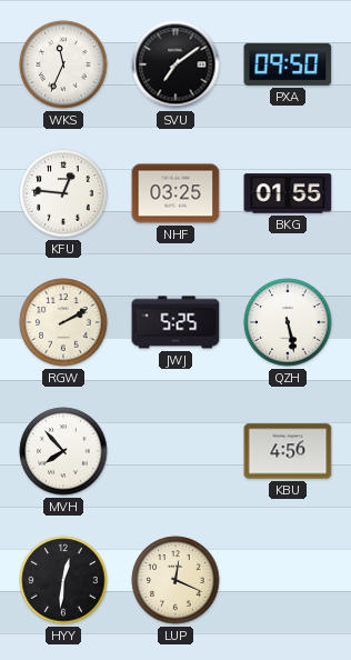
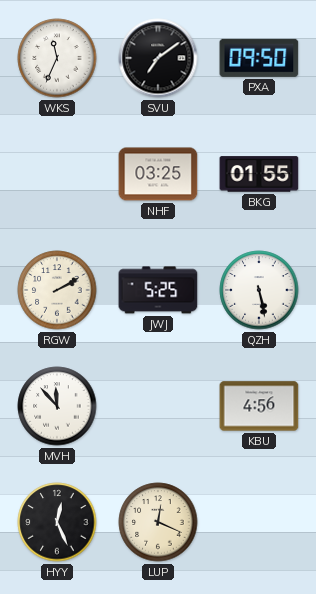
KFU: 12:46 -> none (63, 193)
MVH: 7:53 -> 11:53 (57, 406)
HYY: 12:31 -> 12:26 (57, 522)
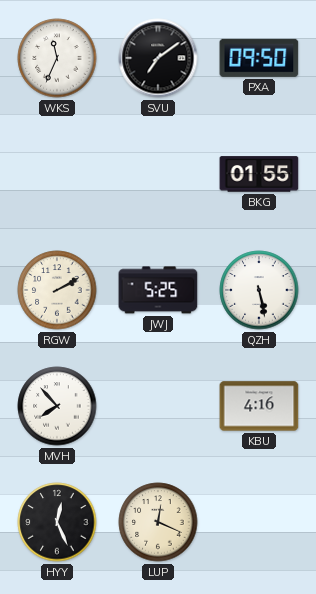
NHF: 03:25 -> none (158, 174)
MVH: 11:53 -> 7:53 (57, 406)
KBU: 4:56 -> 4:16 (259, 406)
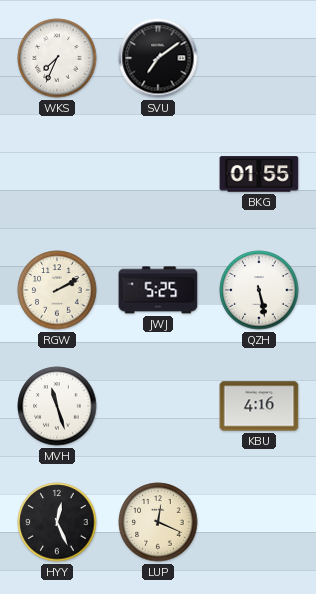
WKS: 11:34 -> 7:34 (57, 58)
PXA: 09:50 -> none (259, 58)
MVH: 7:53 -> 11:27 (57, 406)
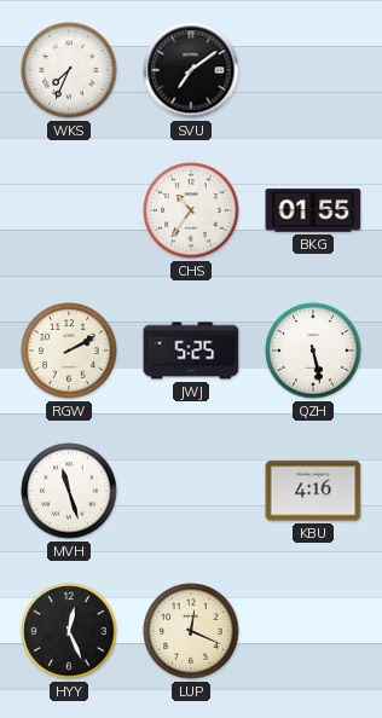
CHS: none -> 10:36 (191, 210)
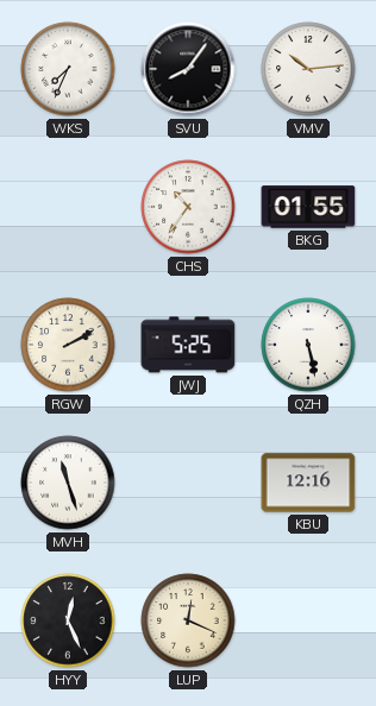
SVU: 7:09 -> 8:06 (188, 69)
VMV: none -> 10:14 (308, 69)
KBU: 4:16 -> 12:16 (308, 483)
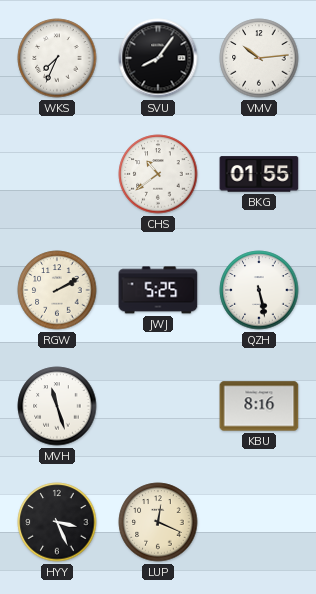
CHS: 10:36 -> 10:39 (158, 174)
KBU: 12:16 -> 8:16 (259, 406)
HYY: 12:26 -> 3:26 (57, 522)
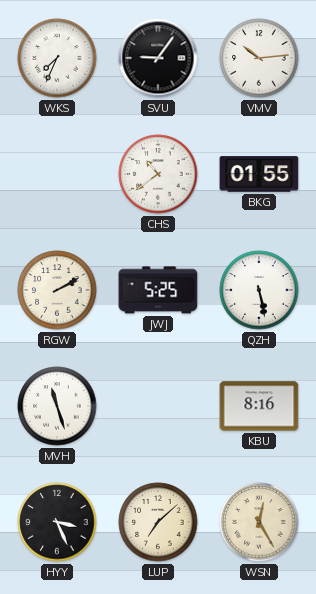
SVU: 8:06 -> 9:06 (158, 58)
LUP: 12:19 -> 7:08 (158, 522)
WSN: none -> 12:25 (259, 522)
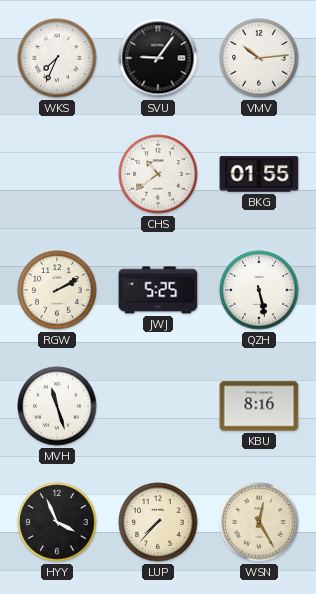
HYY: 3:26 -> 3:56 (57, 522)
LUP: 7:08 -> 7:37 (158, 522)
